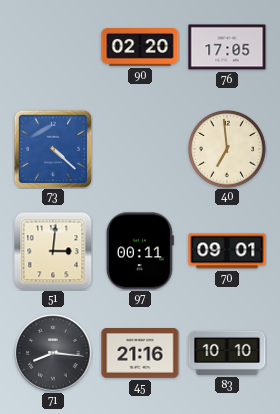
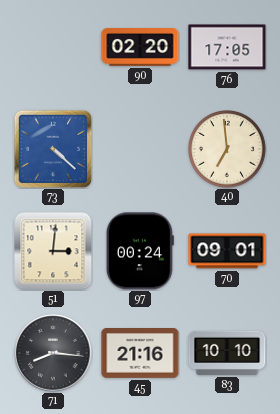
97: 00:11 -> 00:24 (140, 251)
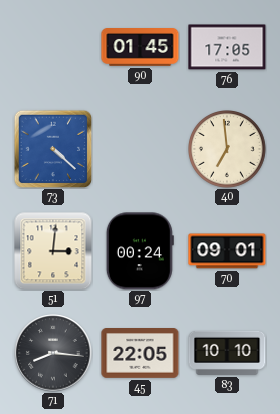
90: 02:20 -> 01:45 (140, 48)
45: 21:16 -> 22:05 (140, 354)
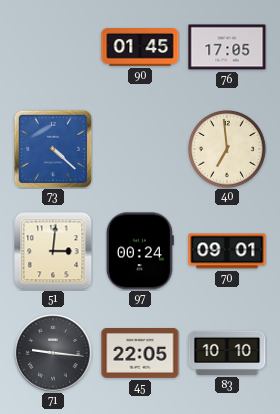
71: 8:16 -> 9:16 (53, 353)
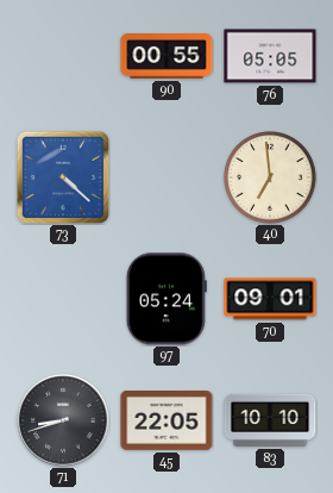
90: 01:45 -> 00:55 (166, 57)
76: 17:05 -> 05:05 (270, 56)
51: 3:01 -> none (53, 251)
97: 00:24 -> 05:24 (166, 299)
71: 9:16 -> 8:42 (63, 420)
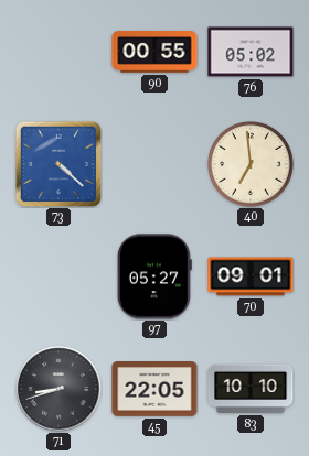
76: 05:05 -> 05:02 (251, 52)
97: 05:24 -> 05:27 (154, 276)
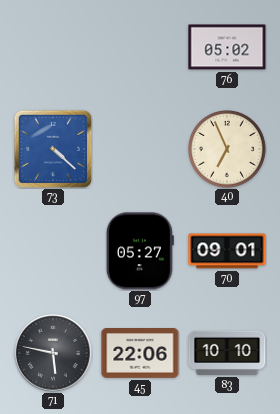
90: 00:55 -> none (154, 53)
40: 6:59 -> 6:56 (228, 150)
71: 8:42 -> 5:47 (53, 353)
45: 22:05 -> 22:06 (140, 354)
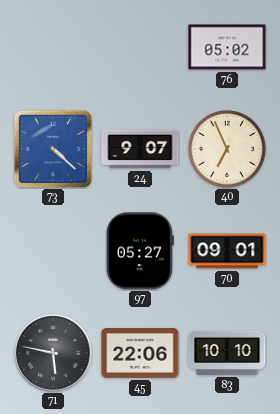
24: none -> 9:07 (140, 149)
